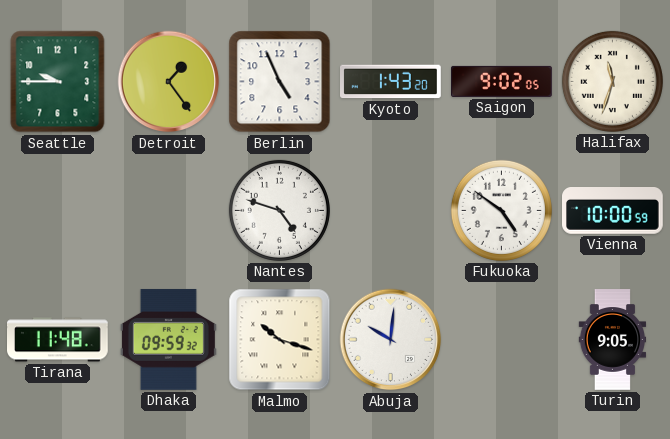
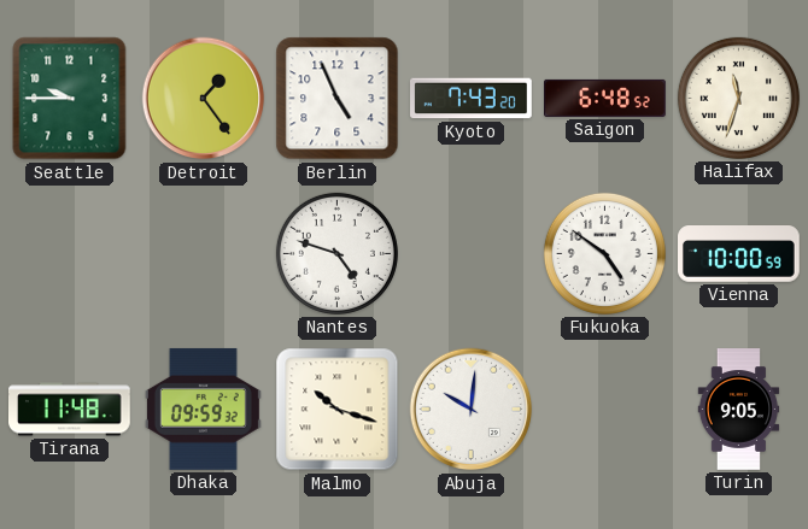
Kyoto: 1:43 -> 7:43 (472, 99)
Saigon: 9:02 -> 6:48 (605, 98)
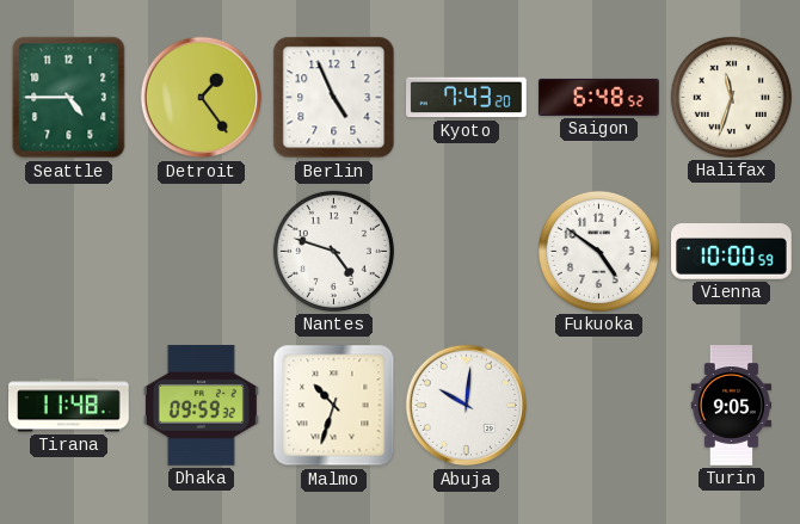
Seattle: 9:45 -> 4:45 (69, 98)
Malmo: 10:18 -> 10:33 (334, 406)
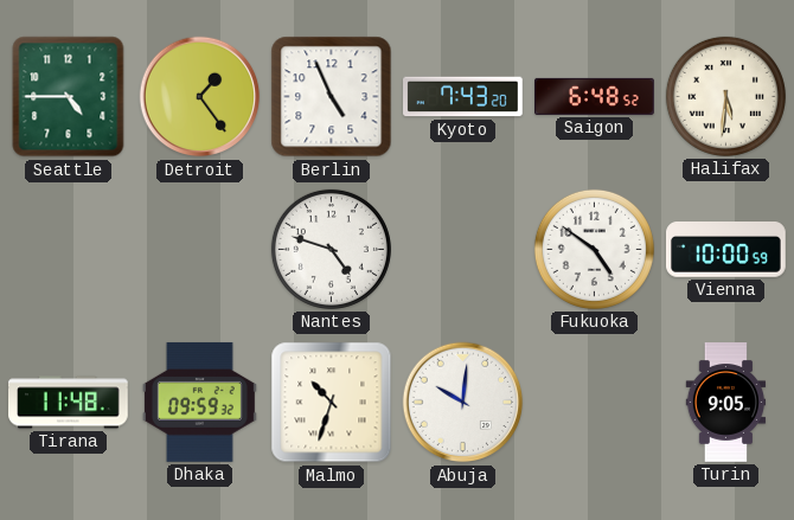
Halifax: 11:33 -> 5:31 (725, 96)
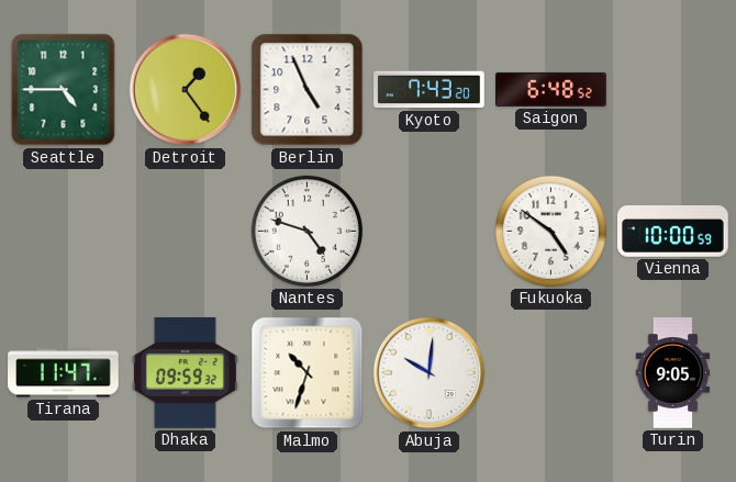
Halifax: 5:31 -> none (725, 96)
Tirana: 11:48 -> 11:47 (64, 373)
